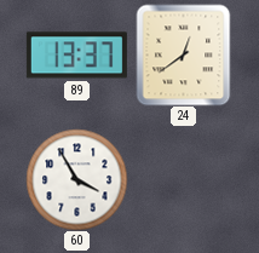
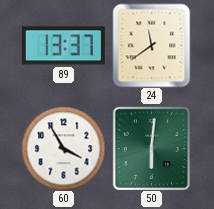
24: 12:39 -> 11:39 (152, 45)
50: none -> 6:01 (151, 148)
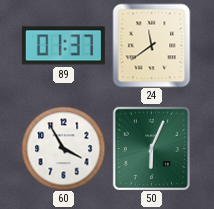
89: 13:37 -> 01:37 (63, 46)
50: 6:01 -> 6:04 (151, 148)
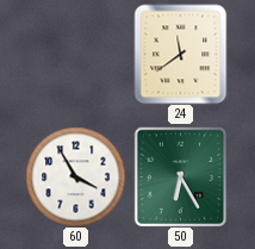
89: 01:37 -> none (63, 46)
50: 6:04 -> 6:25 (180, 176)
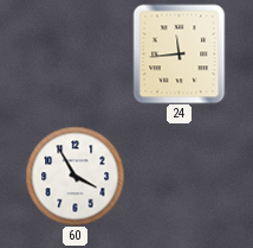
24: 11:39 -> 11:44 (180, 53)
50: 6:25 -> none (180, 176)
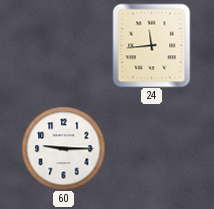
60: 3:55 -> 9:15 (63, 148)
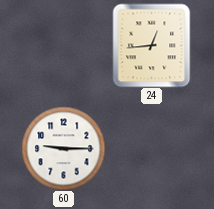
24: 11:44 -> 12:44 (152, 45)
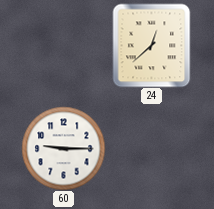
24: 12:44 -> 12:38 (152, 45)
